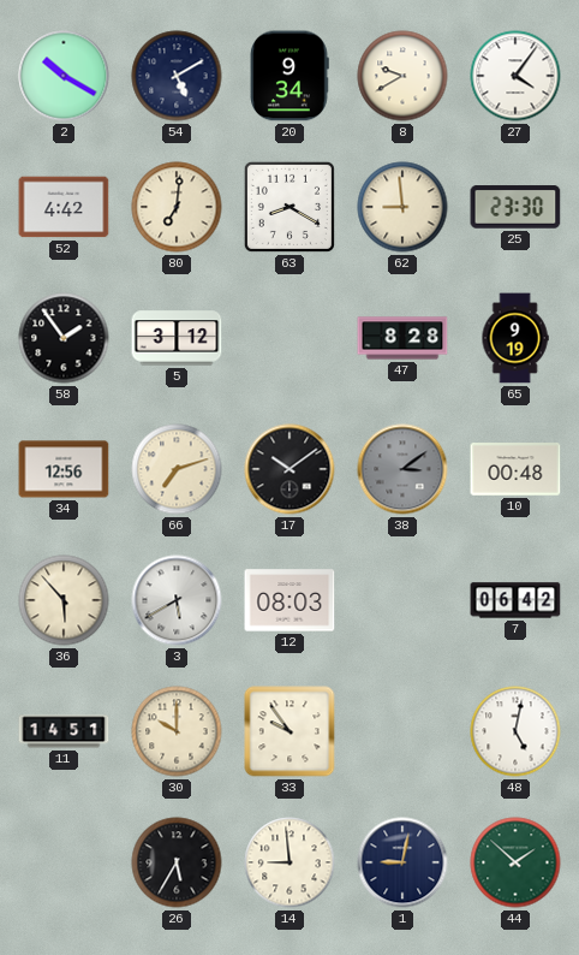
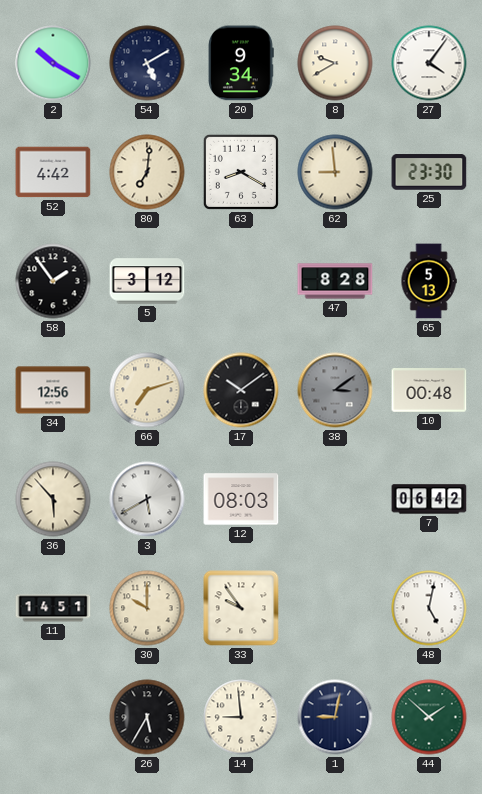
65: 9:19 -> 5:13 (429, 281)
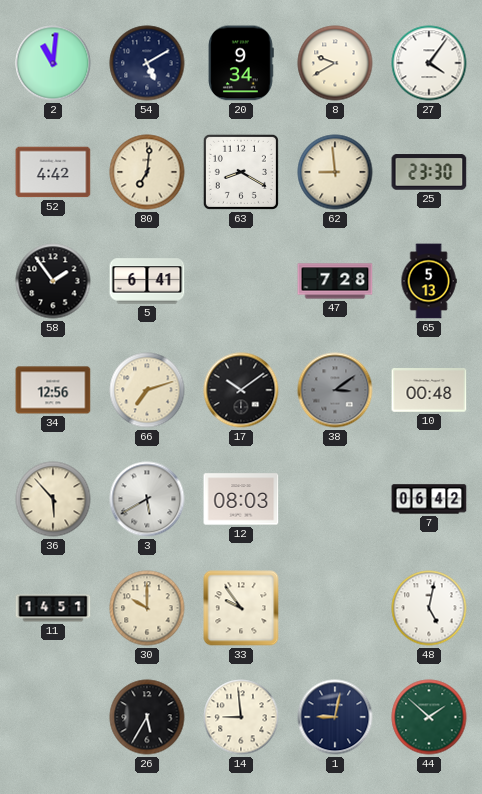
2: 10:20 -> 11:01 (53, 63)
5: 3:12 -> 6:41 (147, 281)
47: 8:28 -> 7:28 (335, 281)
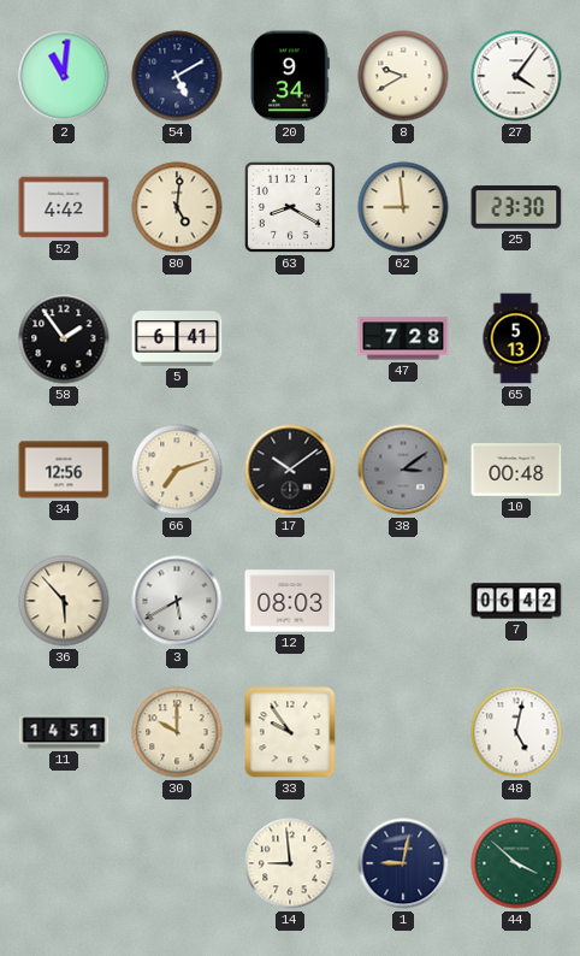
80: 7:01 -> 5:01 (177, 207)
26: 5:35 -> none (147, 717)
44: 1:52 -> 3:52 (516, 863)
